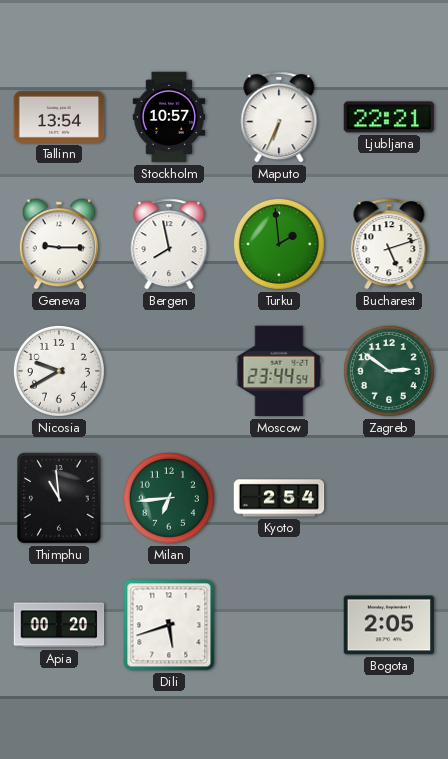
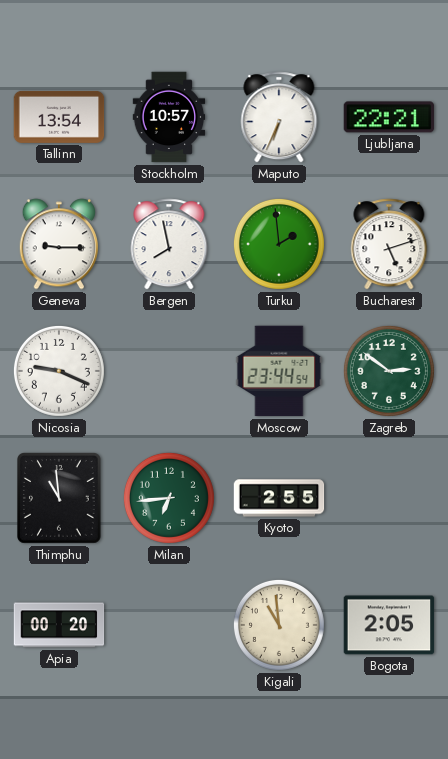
Nicosia: 9:40 -> 9:19 (59, 371)
Kyoto: 2:54 -> 2:55 (279, 498)
Dili: 5:42 -> none (169, 625)
Kigali: none -> 10:59 (279, 625)
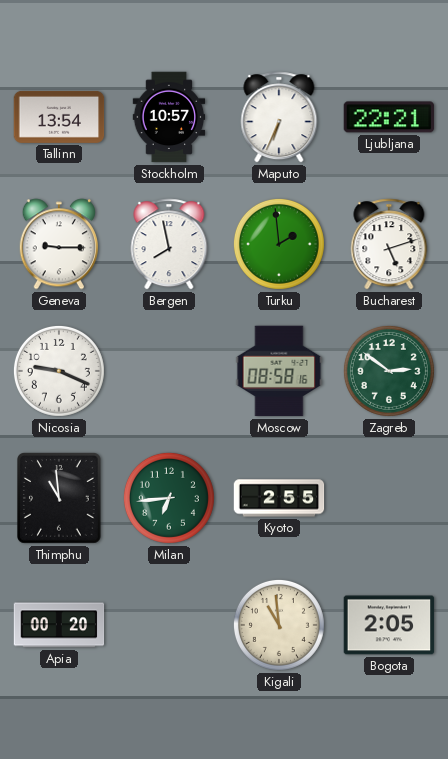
Moscow: 23:44 -> 08:58 (279, 371)
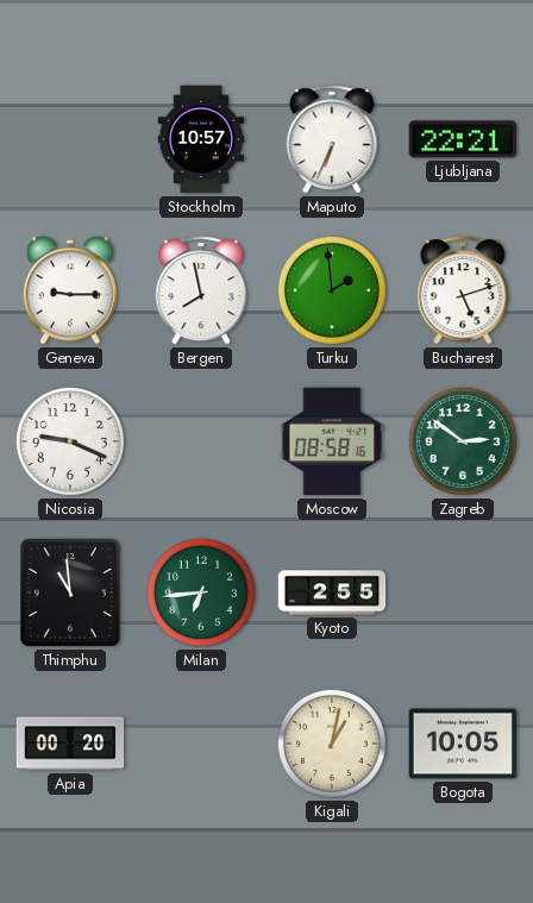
Tallinn: 13:54 -> none (59, 117)
Kigali: 10:59 -> 1:02 (332, 744)
Bogota: 2:05 -> 10:05 (463, 744)
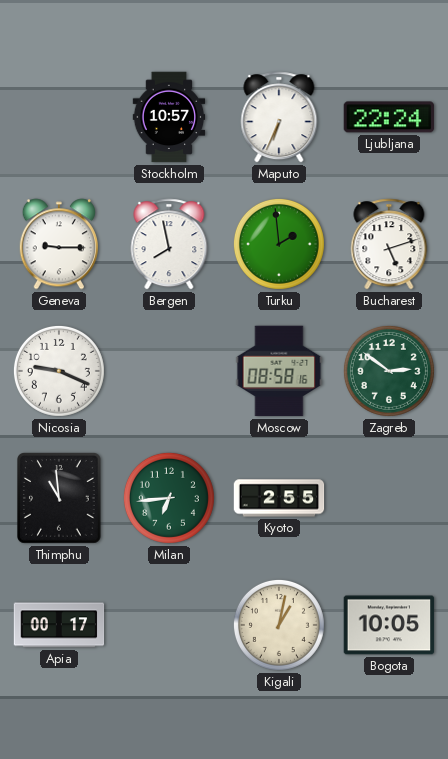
Ljubljana: 22:21 -> 22:24 (389, 117)
Apia: 00:20 -> 00:17 (59, 625)
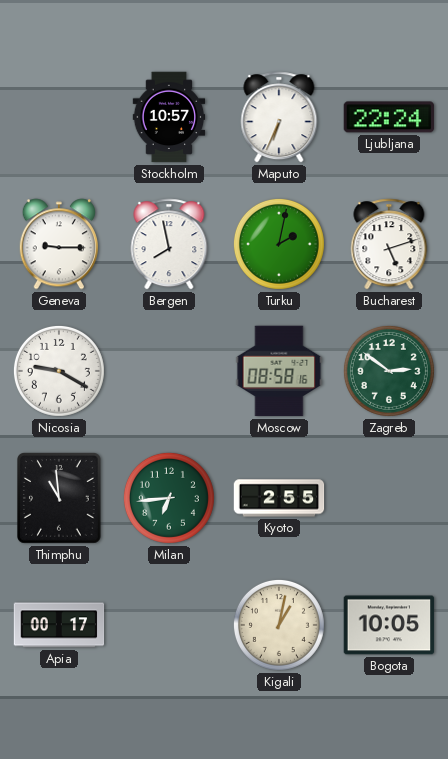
Turku: 1:59 -> 2:02 (279, 244)
Nicosia: 9:19 -> 9:20 (59, 371)
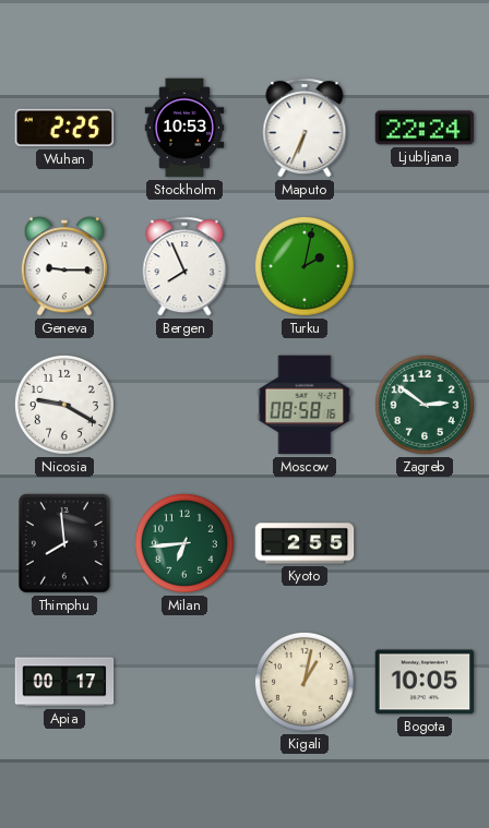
Wuhan: none -> 2:25 (64, 128)
Stockholm: 10:57 -> 10:53 (184, 128)
Bergen: 7:58 -> 7:56 (184, 266)
Bucharest: 5:12 -> none (389, 244)
Thimphu: 10:59 -> 7:59 (65, 544)
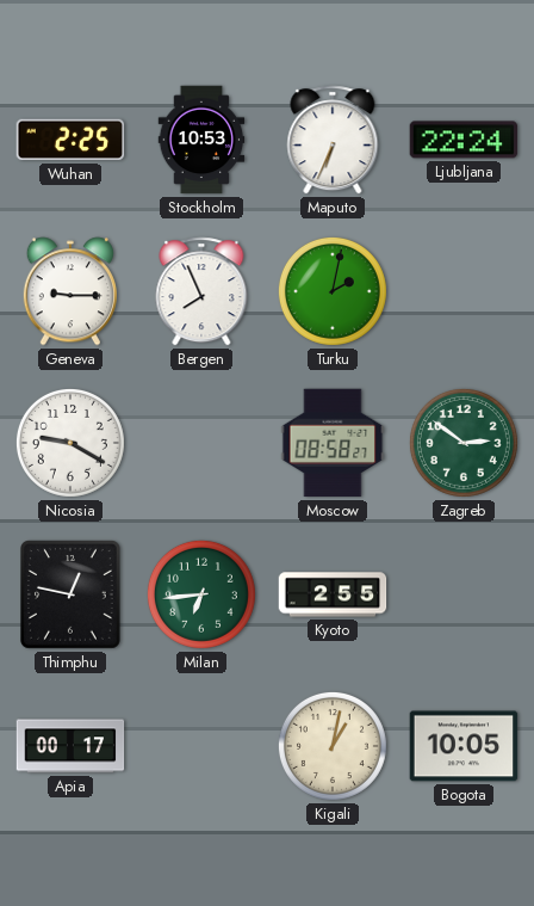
Moscow: 08:58:16 -> 08:58:27 (333, 443)
Thimphu: 7:59 -> 12:47 (72, 596)
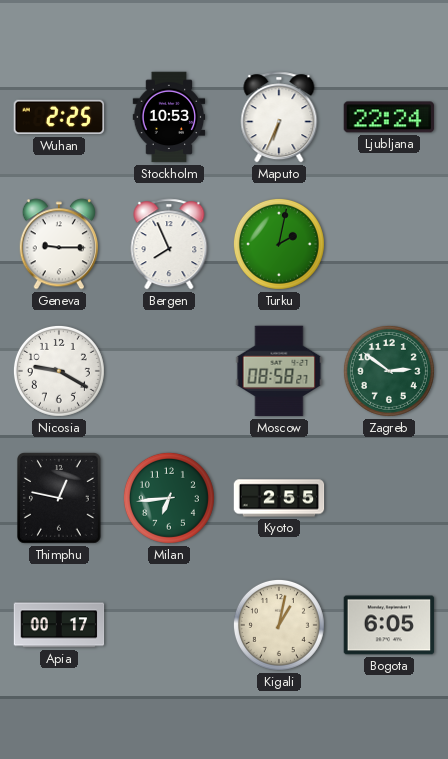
Bogota: 10:05 -> 6:05 (389, 625)
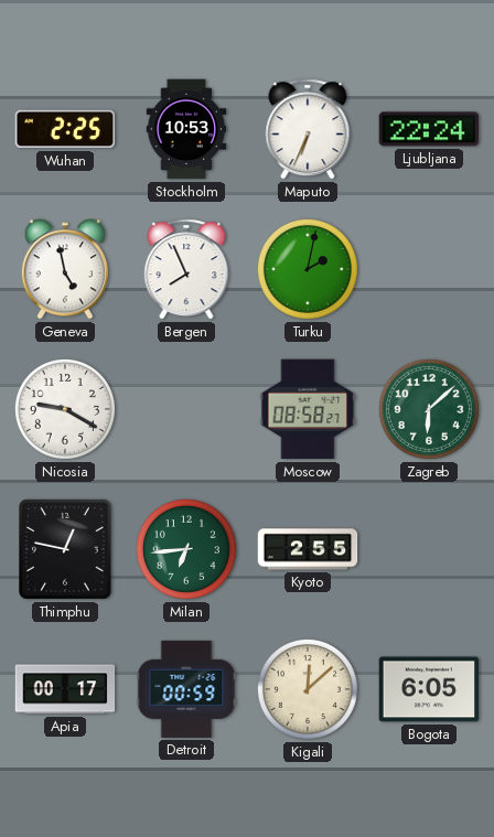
Geneva: 9:15 -> 4:58 (65, 269)
Zagreb: 2:51 -> 6:08 (429, 409)
Detroit: none -> 00:59 (186, 689)
Kigali: 1:02 -> 12:08 (308, 689)
